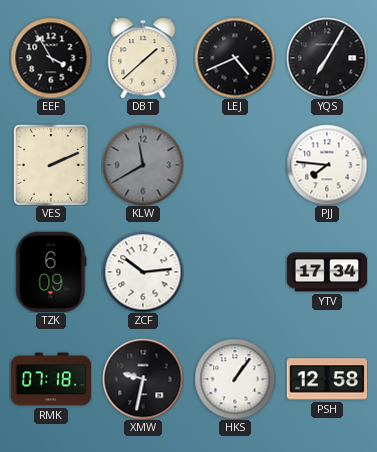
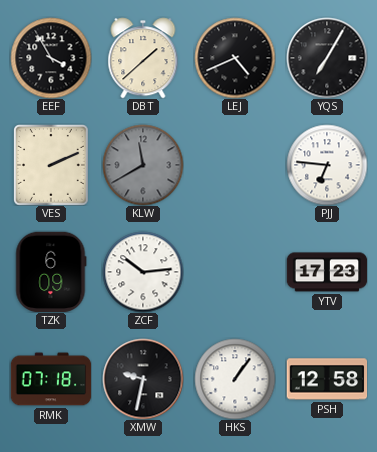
PJJ: 7:46 -> 6:46 (327, 165)
YTV: 17:34 -> 17:23 (327, 272)
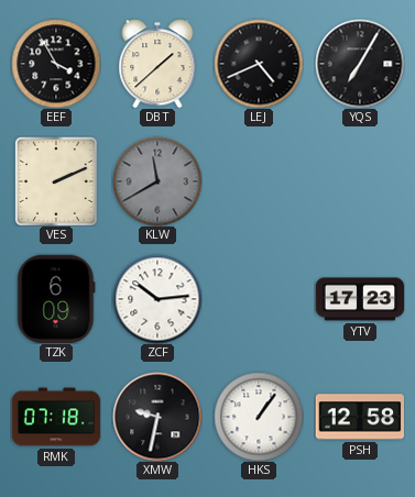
PJJ: 6:46 -> none (327, 165)
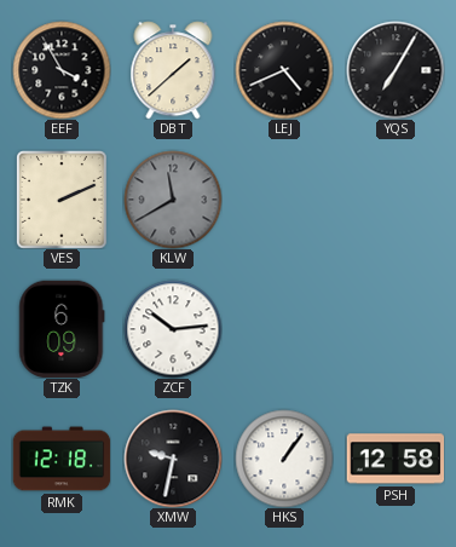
YTV: 17:23 -> none (360, 299)
RMK: 07:18 -> 12:18 (62, 459)
